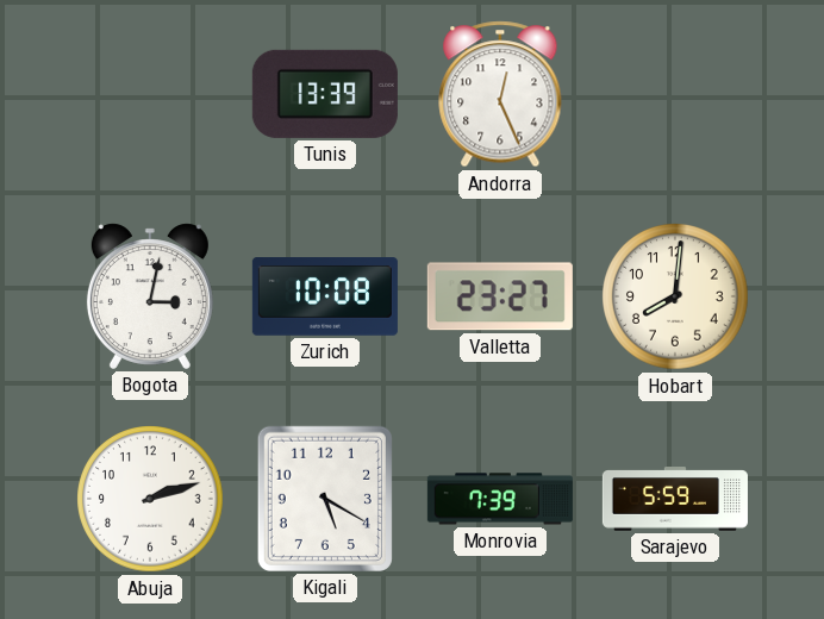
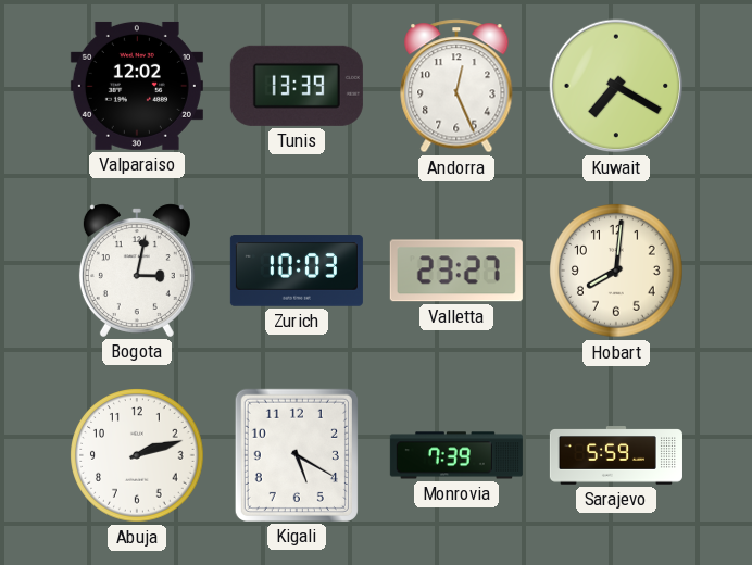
Valparaiso: none -> 12:02 (137, 86)
Kuwait: none -> 7:20 (616, 86)
Zurich: 10:08 -> 10:03 (297, 271)
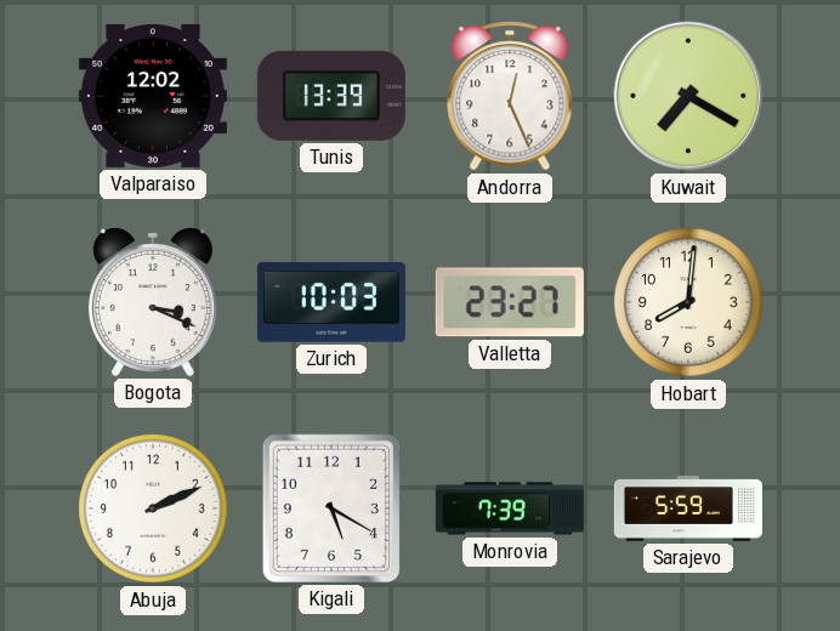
Bogota: 3:02 -> 3:19 (153, 302)
Abuja: 2:12 -> 2:11 (153, 508)
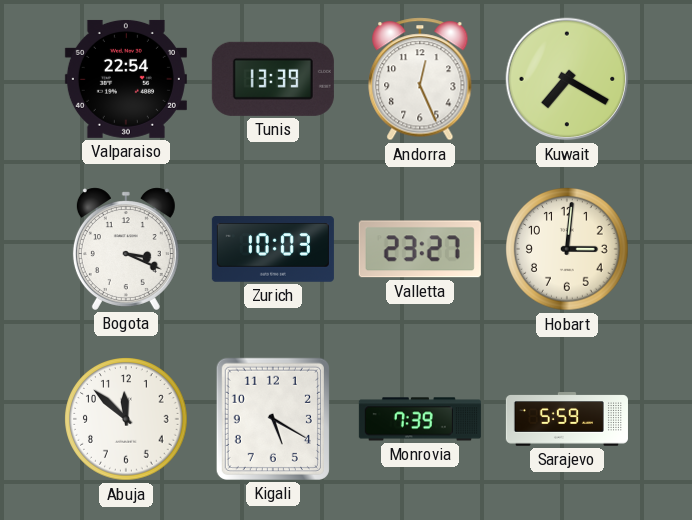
Valparaiso: 12:02 -> 22:54 (126, 79)
Hobart: 8:01 -> 3:01 (567, 249)
Abuja: 2:11 -> 11:52 (126, 419)
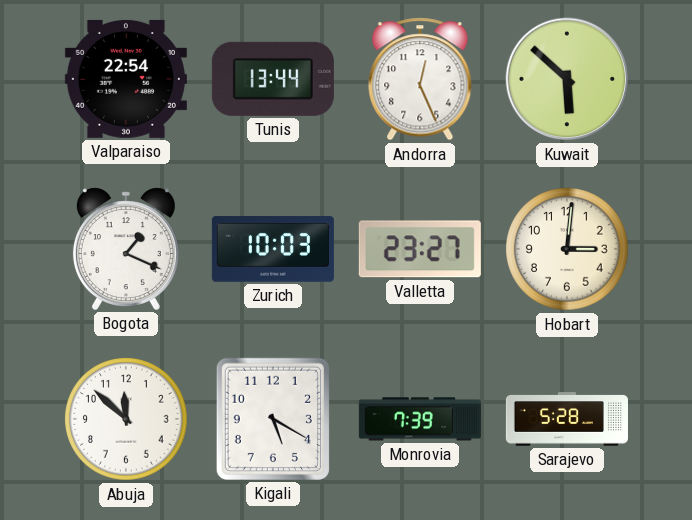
Tunis: 13:39 -> 13:44 (273, 79)
Kuwait: 7:20 -> 5:52 (567, 79)
Bogota: 3:19 -> 1:19 (126, 249)
Sarajevo: 5:59 -> 5:28 (567, 419)
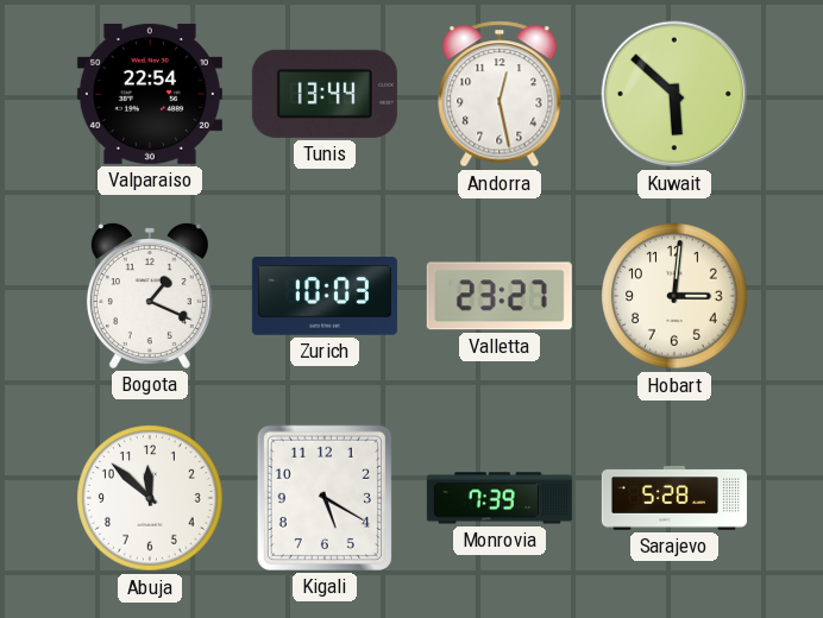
Andorra: 12:26 -> 12:28 (500, 94)
